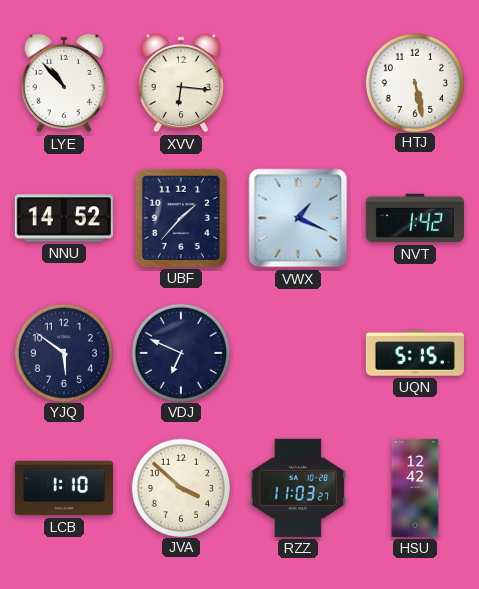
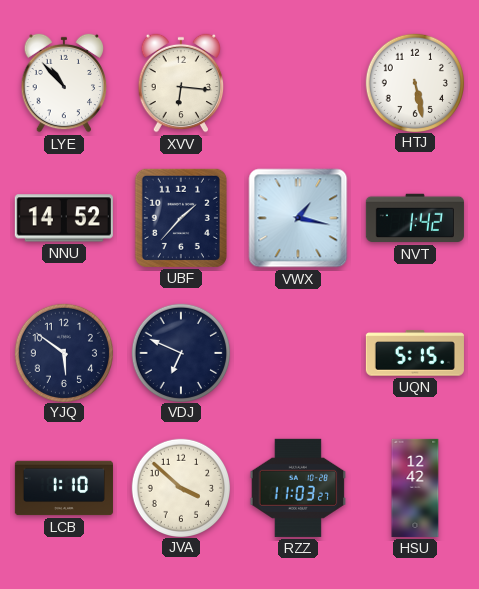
VWX: 1:19 -> 1:17 (298, 218)
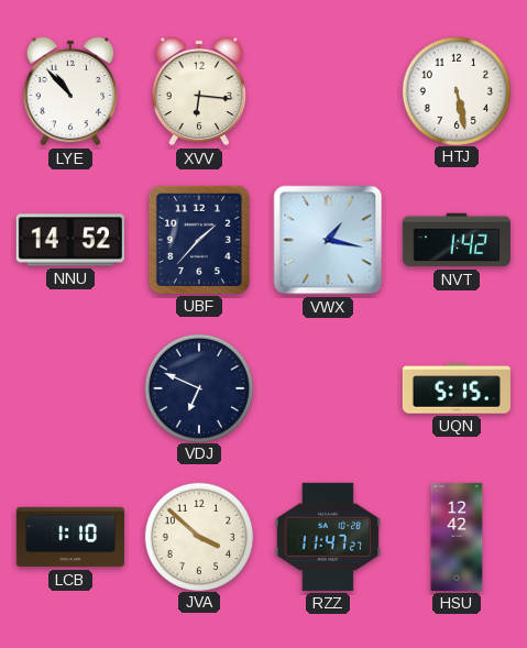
YJQ: 5:51 -> none (63, 352)
RZZ: 11:03 -> 11:47 (328, 537)
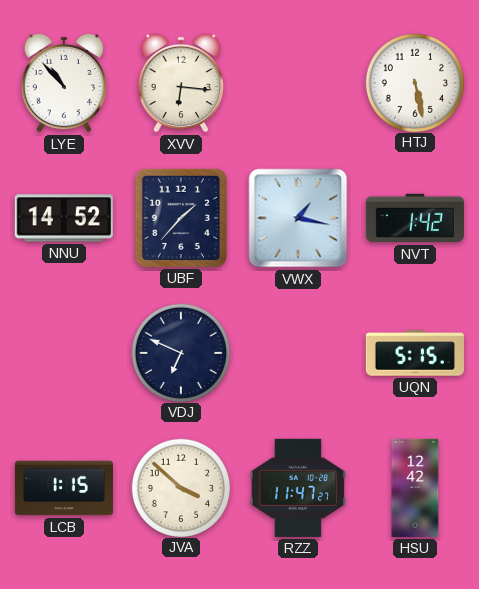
LCB: 1:10 -> 1:15 (64, 488)
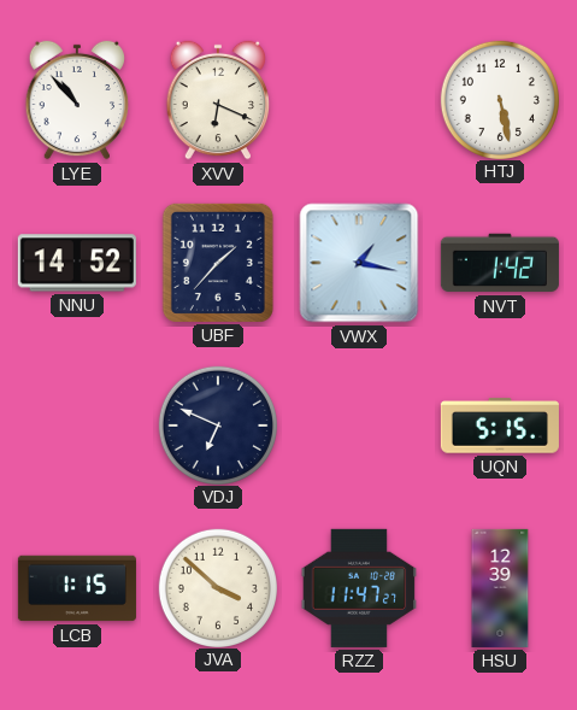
XVV: 6:16 -> 6:19 (218, 100)
HSU: 12:42 -> 12:39 (500, 588)
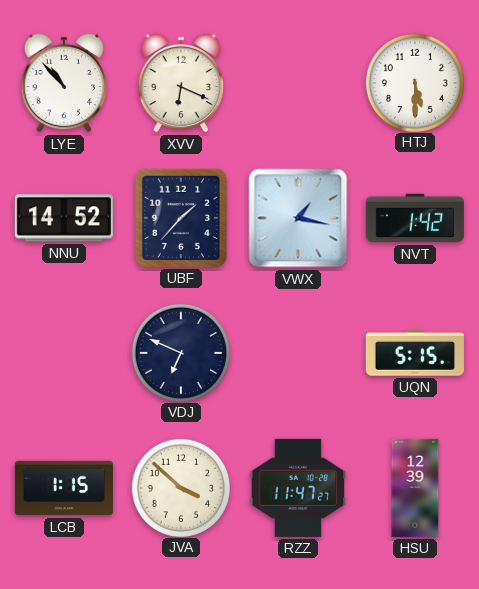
HTJ: 5:28 -> 5:30 (414, 82)
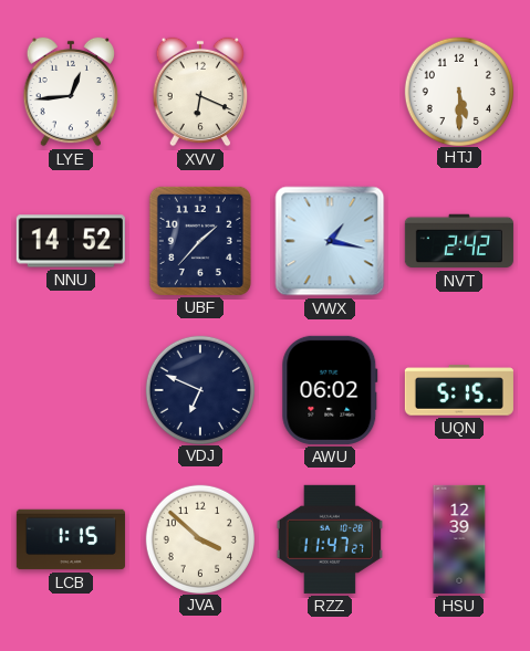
LYE: 10:53 -> 12:44 (71, 92)
NVT: 1:42 -> 2:42 (459, 241)
AWU: none -> 06:02 (330, 390)
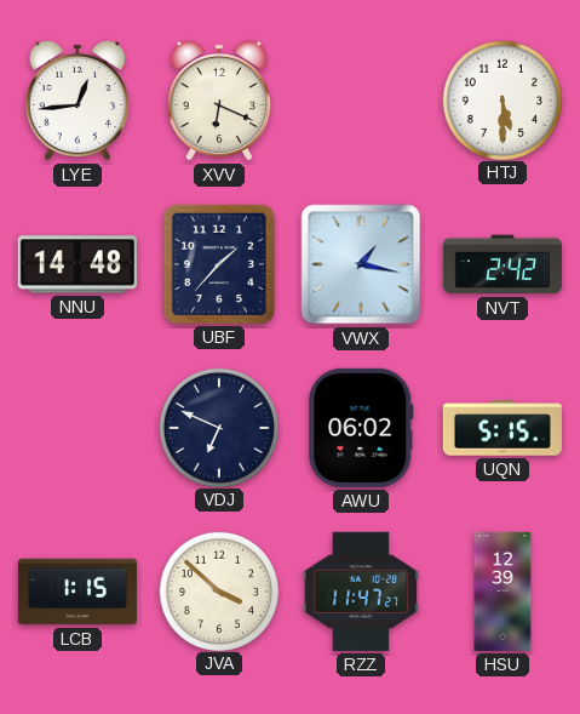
NNU: 14:52 -> 14:48 (77, 264)
